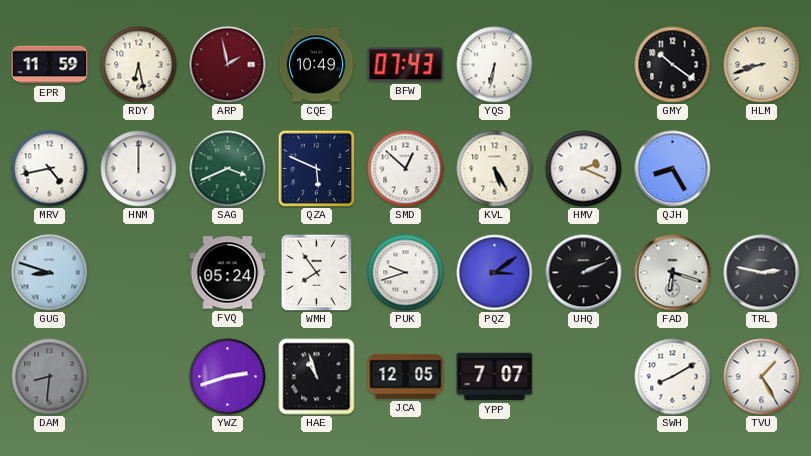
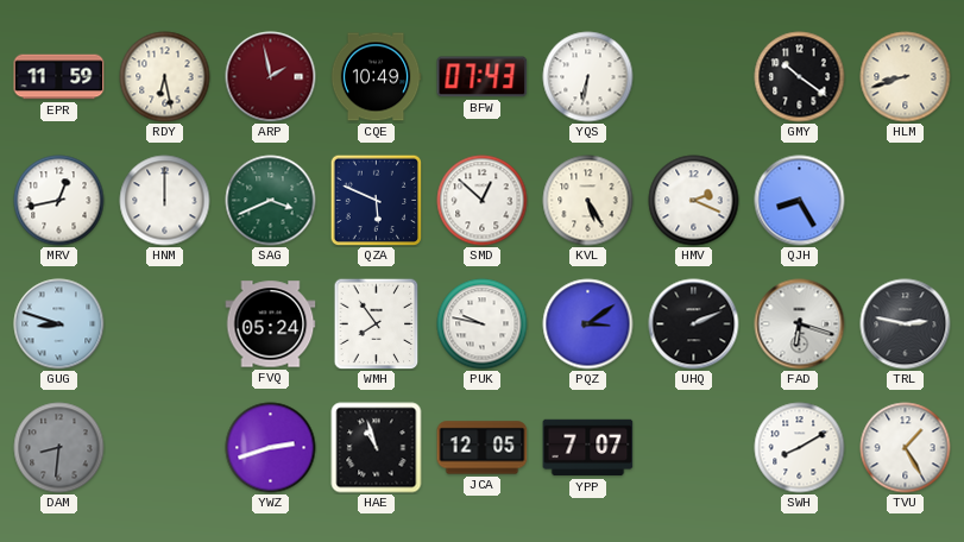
MRV: 4:43 -> 12:43 (59, 201)
PUK: 9:42 -> 9:47 (483, 324)
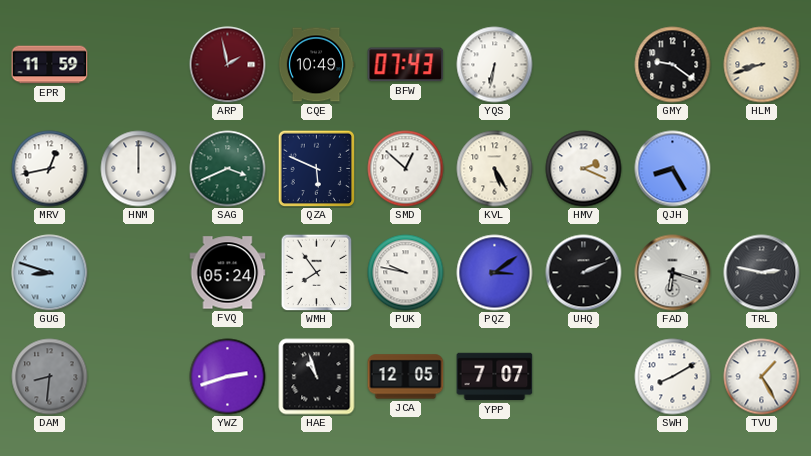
RDY: 6:28 -> none (165, 77)
GMY: 10:21 -> 9:21 (673, 65)
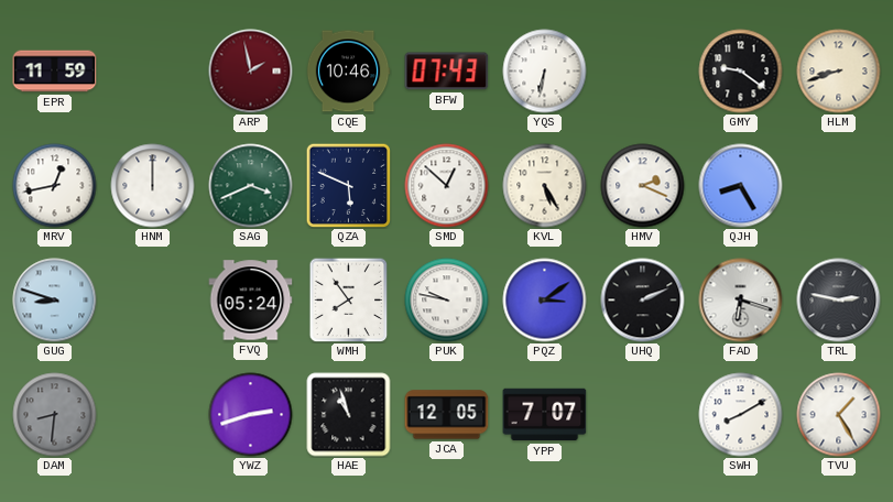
CQE: 10:49 -> 10:46 (348, 72)
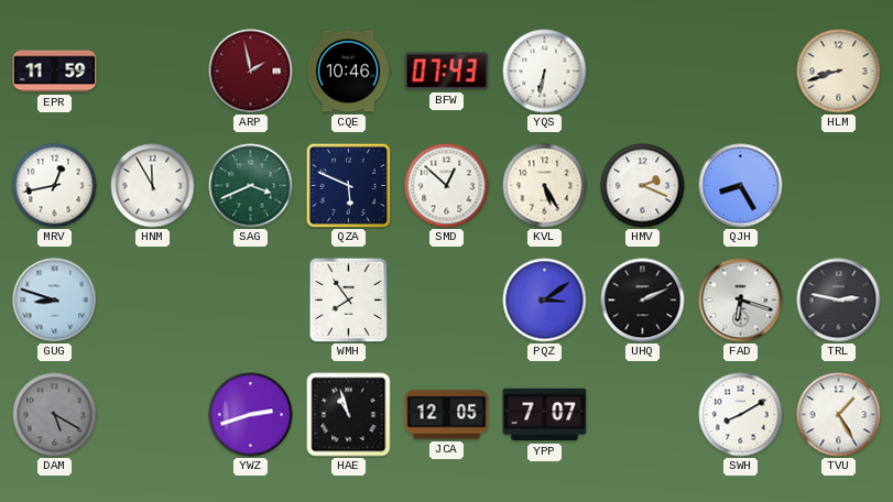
GMY: 9:21 -> none (741, 72)
HNM: 12:00 -> 11:55 (153, 186)
FVQ: 05:24 -> none (251, 301)
PUK: 9:47 -> none (447, 301)
DAM: 8:31 -> 5:20 (55, 415)
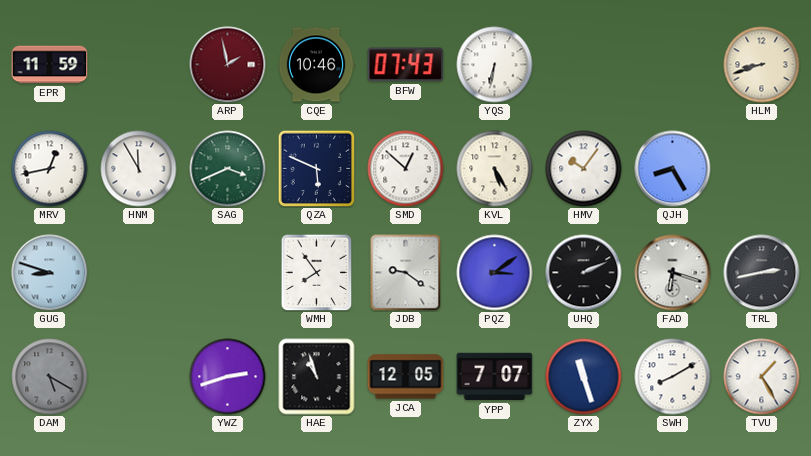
HMV: 2:19 -> 10:06 (584, 169)
JDB: none -> 9:21 (406, 273)
TRL: 2:47 -> 2:43 (762, 273)
ZYX: none -> 11:27 (584, 377)
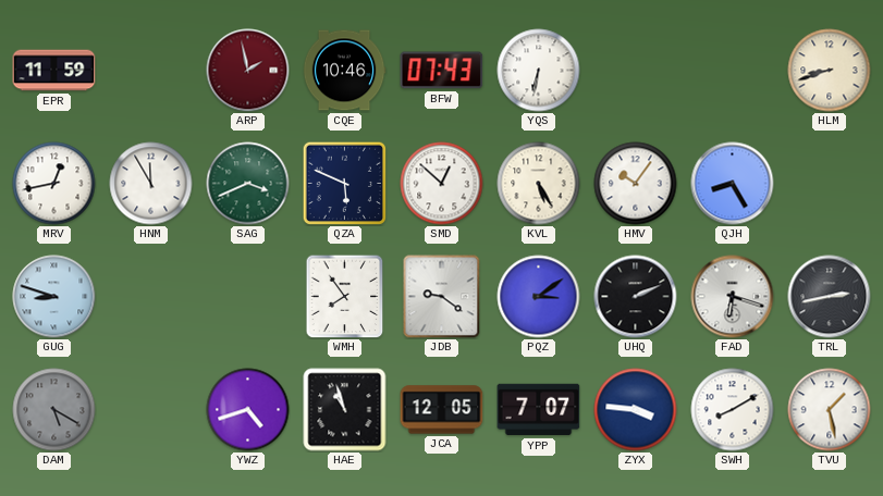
YWZ: 2:42 -> 4:42 (248, 410)
ZYX: 11:27 -> 3:46 (636, 410)
TVU: 1:25 -> 1:28 (830, 410)
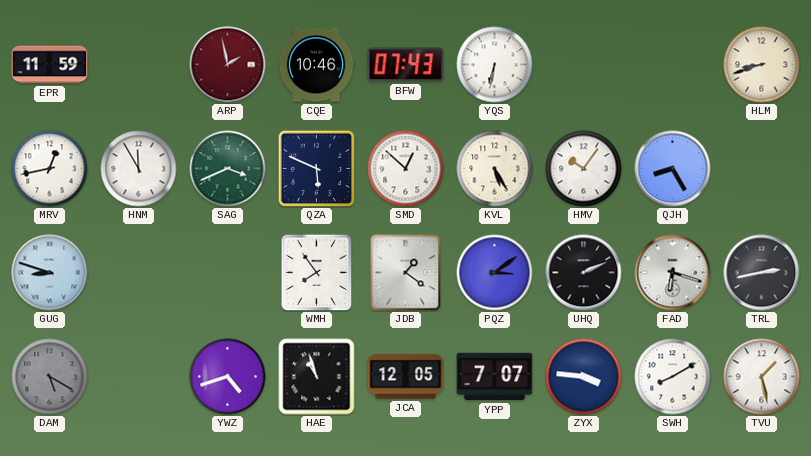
JDB: 9:21 -> 1:21 (406, 273)
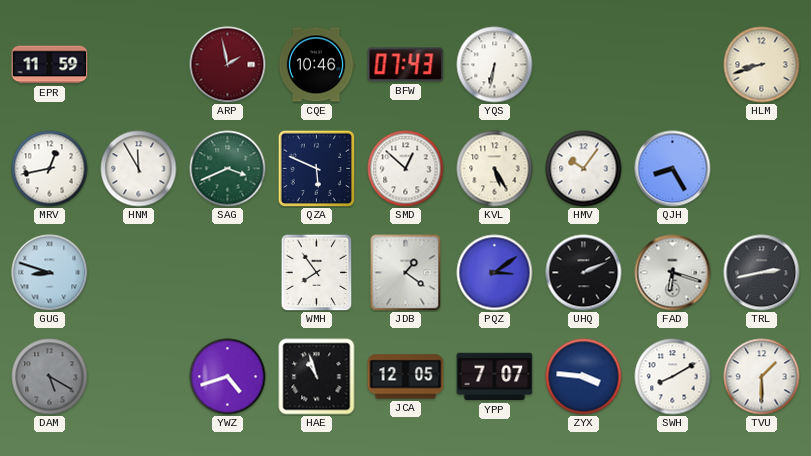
TVU: 1:28 -> 1:30 (762, 377)
